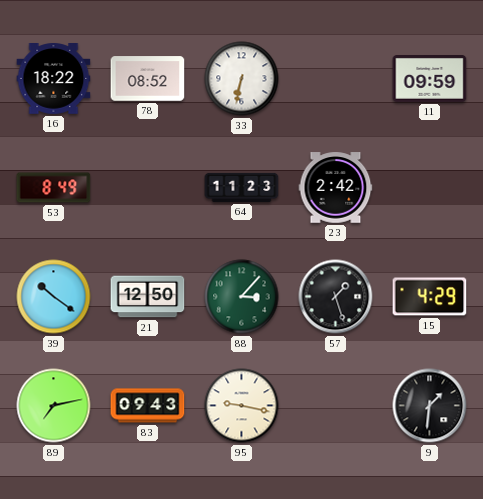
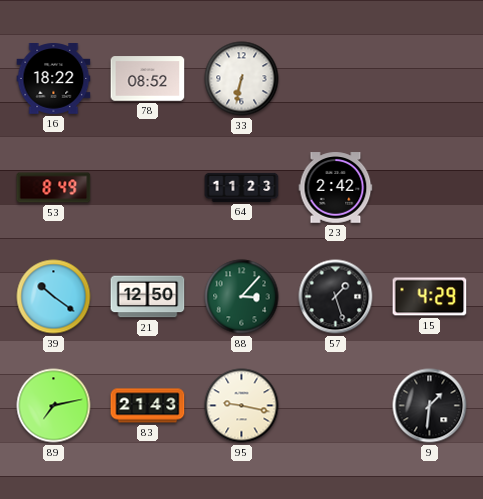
11: 09:59 -> none (430, 79)
83: 09:43 -> 21:43 (148, 406)
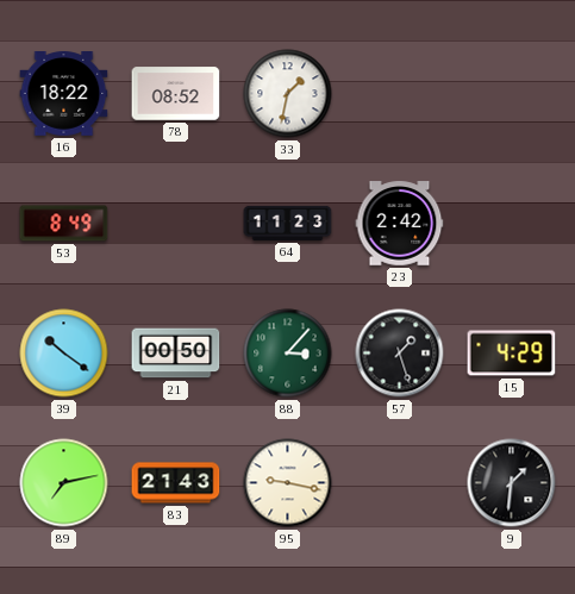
33: 6:32 -> 1:32 (288, 94)
21: 12:50 -> 00:50 (176, 354)
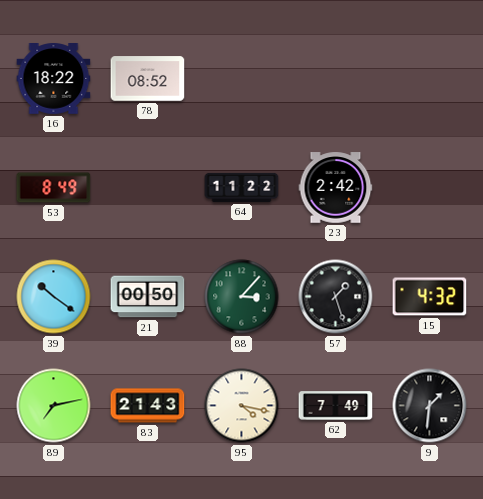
33: 1:32 -> none (288, 94)
64: 11:23 -> 11:22 (242, 187)
15: 4:29 -> 4:32 (430, 297)
95: 9:17 -> 4:17 (242, 406)
62: none -> 7:49 (336, 406)
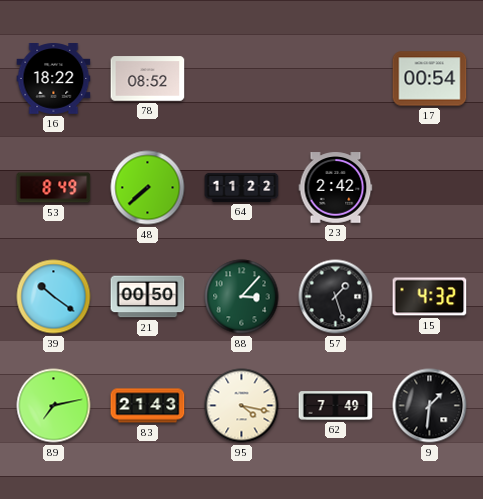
17: none -> 00:54 (430, 79)
48: none -> 7:38 (148, 188)
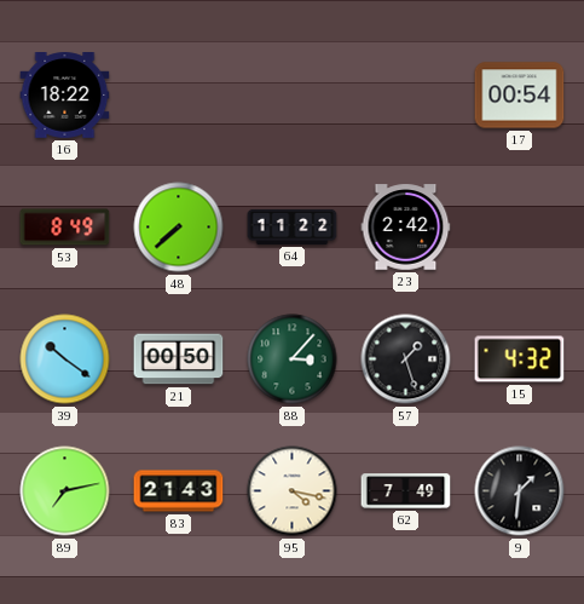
78: 08:52 -> none (148, 79)
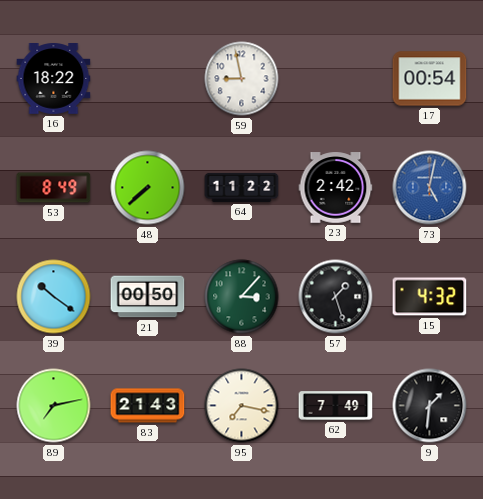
59: none -> 8:58 (242, 79)
73: none -> 5:02 (430, 188)
95: 4:17 -> 7:17 (242, 406)
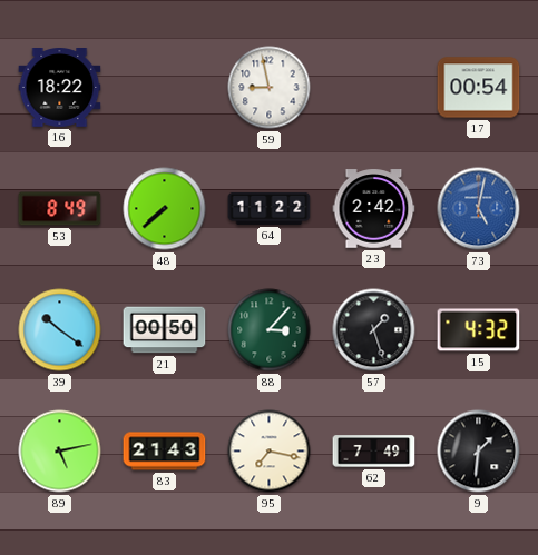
89: 7:13 -> 5:13 (60, 452)
